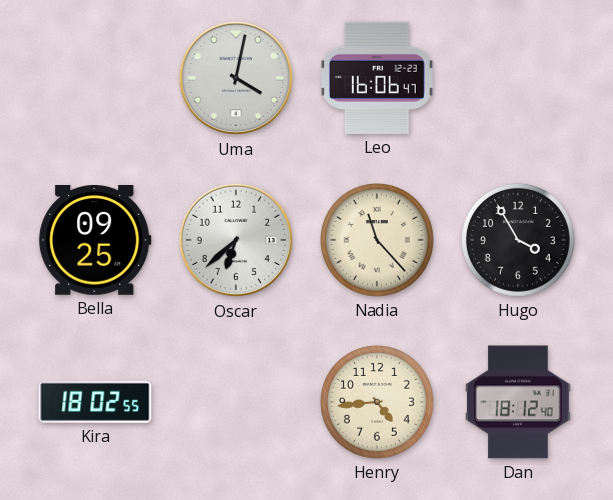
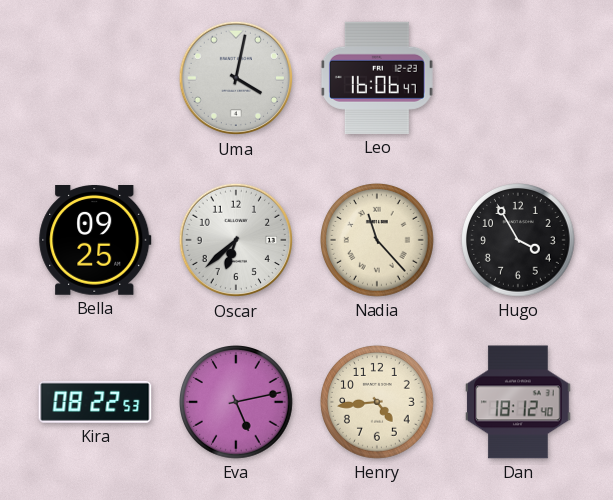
Kira: 18:02 -> 08:22 (95, 402)
Eva: none -> 5:13 (237, 403)
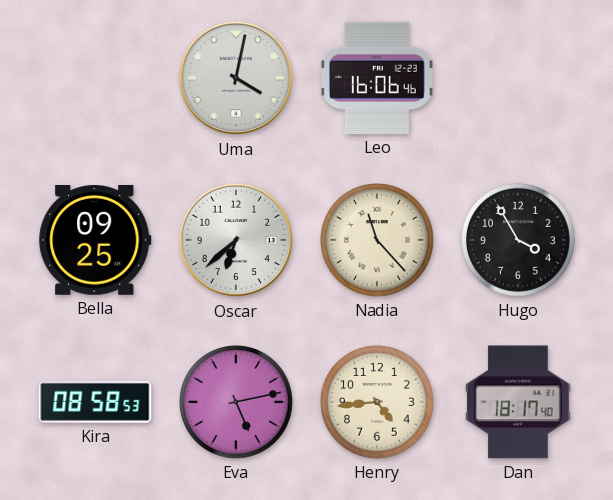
Leo: 16:06:47 -> 16:06:46 (377, 78)
Kira: 08:22 -> 08:58 (95, 402)
Dan: 18:12 -> 18:17 (518, 402)
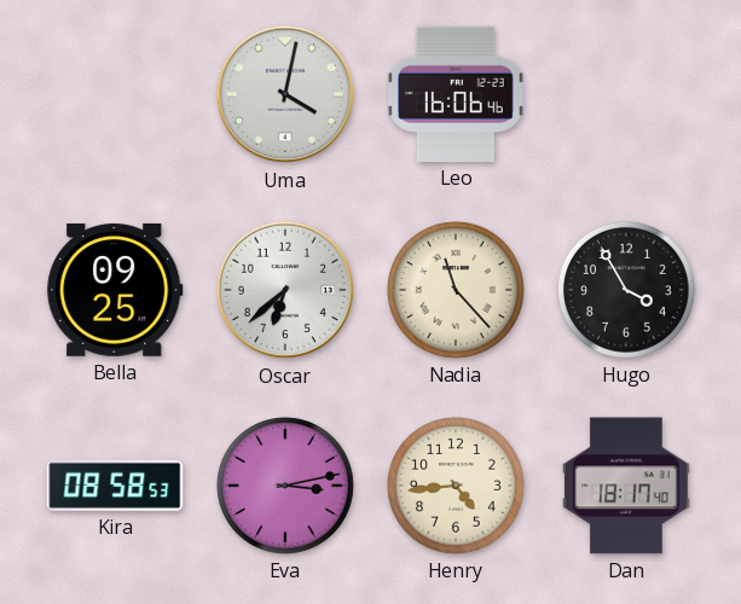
Eva: 5:13 -> 3:13 (286, 487)
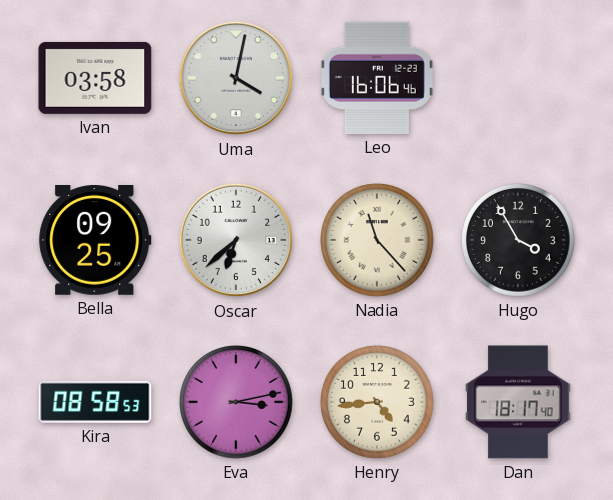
Ivan: none -> 03:58 (95, 78)
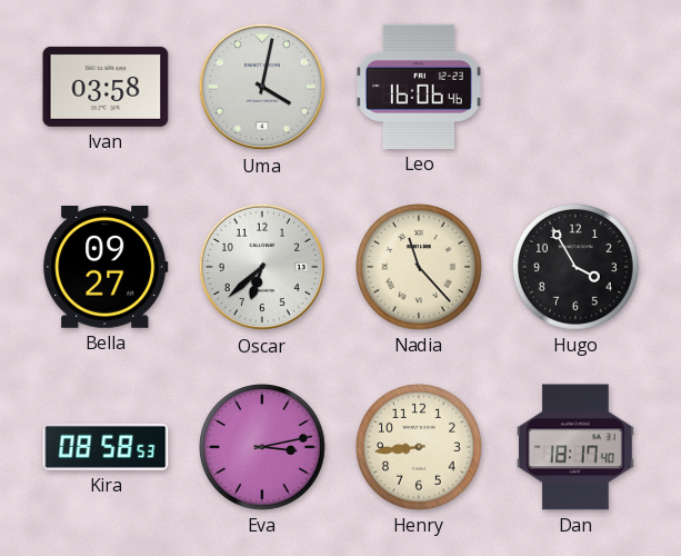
Bella: 09:25 -> 09:27 (106, 268)
Henry: 4:44 -> 8:44 (420, 448)
